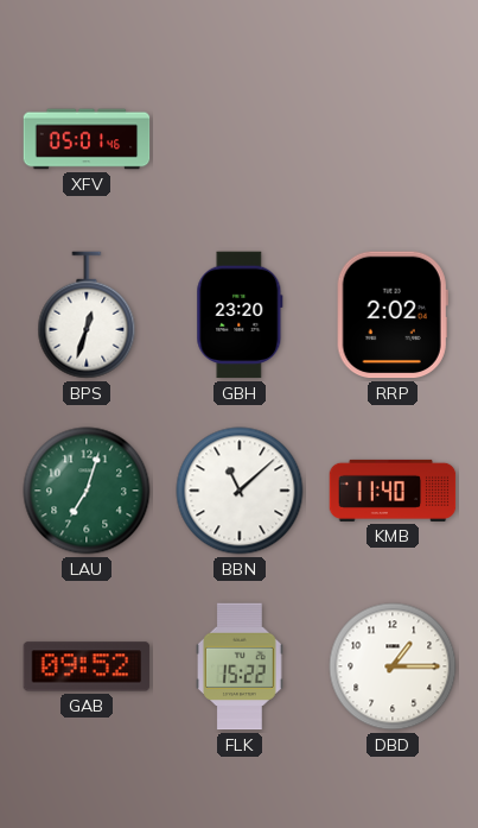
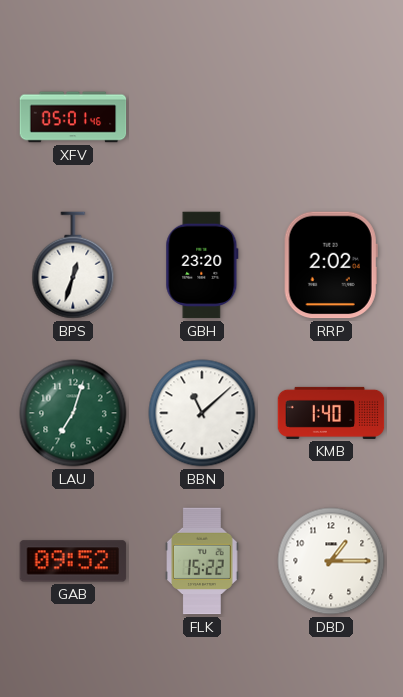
KMB: 11:40 -> 1:40 (331, 413)
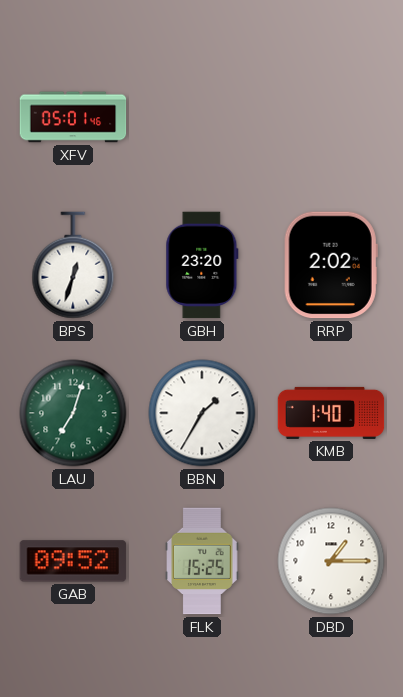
BBN: 11:08 -> 1:35 (202, 413)
FLK: 15:22 -> 15:25 (203, 561)
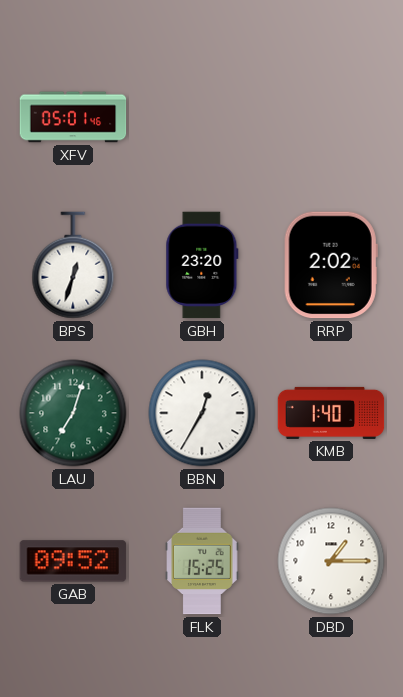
BBN: 1:35 -> 12:35 (202, 413)
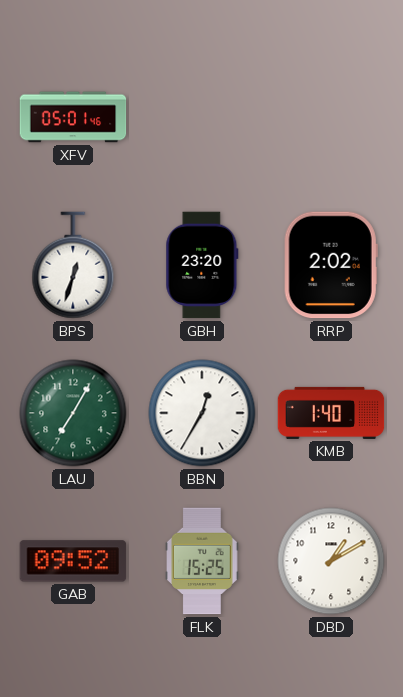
LAU: 7:03 -> 7:05 (73, 413)
DBD: 1:15 -> 1:10 (331, 561)
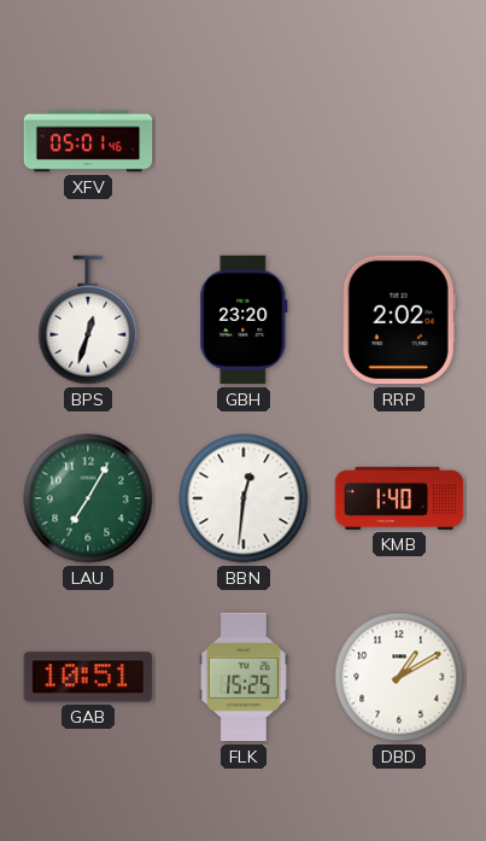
BBN: 12:35 -> 12:31 (244, 498)
GAB: 09:52 -> 10:51 (88, 677)
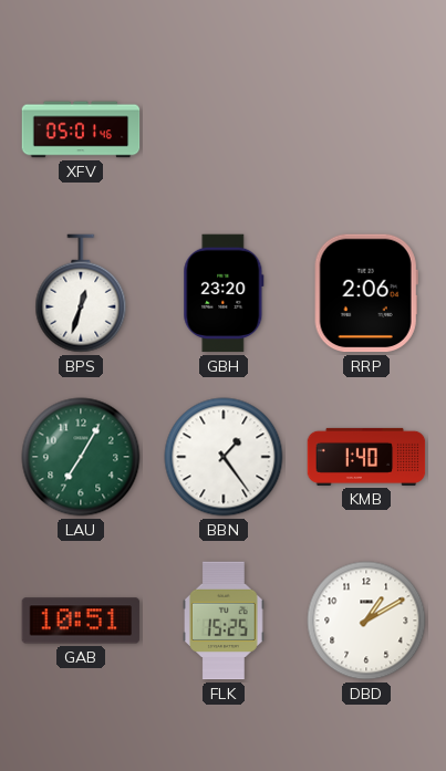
RRP: 2:02 -> 2:06 (366, 293)
BBN: 12:31 -> 1:24 (224, 457)
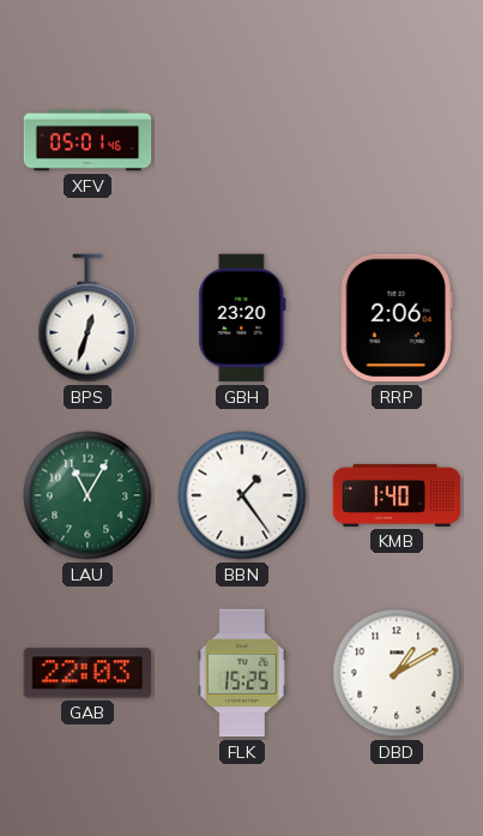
LAU: 7:05 -> 11:05 (87, 495)
GAB: 10:51 -> 22:03 (87, 673)
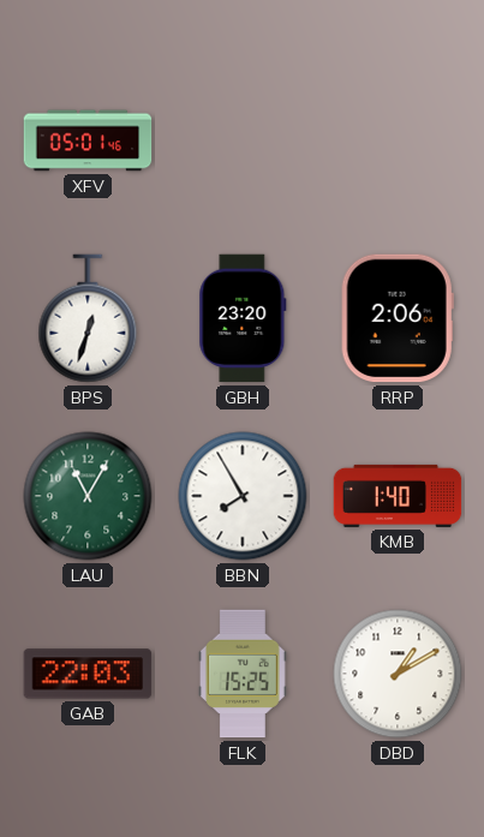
BBN: 1:24 -> 7:55 (243, 496)
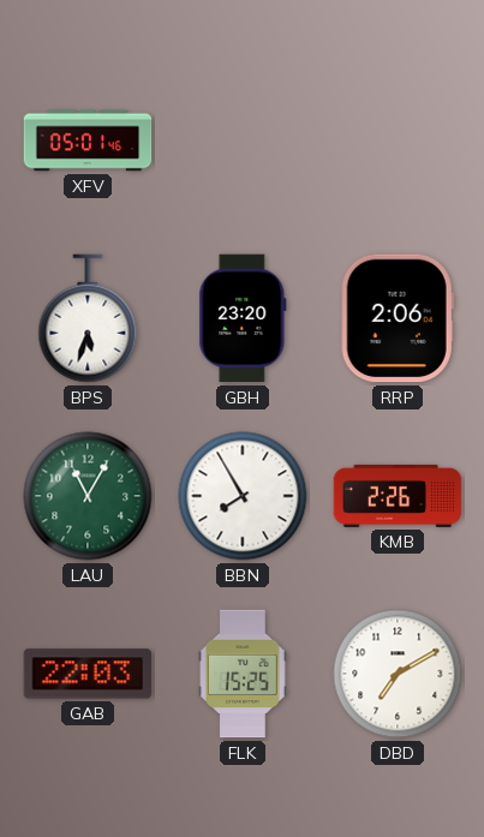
BPS: 12:33 -> 5:33 (88, 318)
KMB: 1:40 -> 2:26 (398, 496)
DBD: 1:10 -> 7:10 (398, 674)
